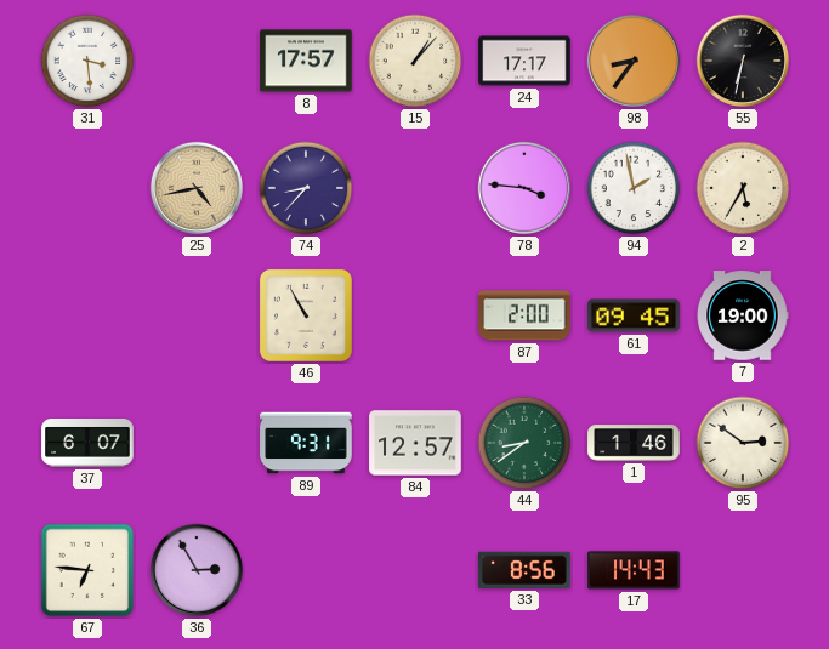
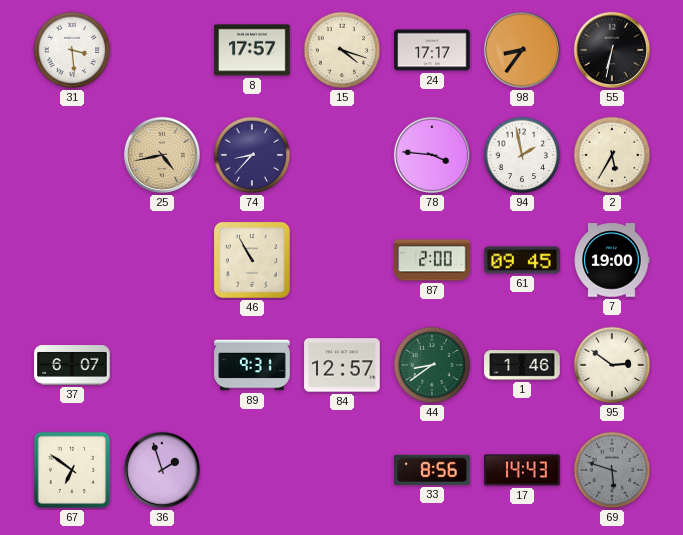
15: 1:07 -> 4:18 (342, 50)
67: 6:46 -> 6:51 (72, 470)
36: 2:55 -> 1:57 (162, 470)
69: none -> 5:48 (612, 470)
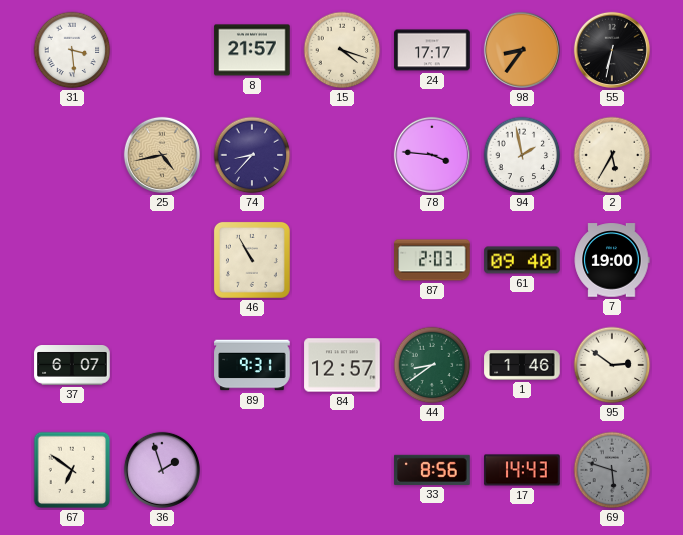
8: 17:57 -> 21:57 (252, 50)
87: 2:00 -> 2:03 (432, 260)
61: 09:45 -> 09:40 (522, 260)
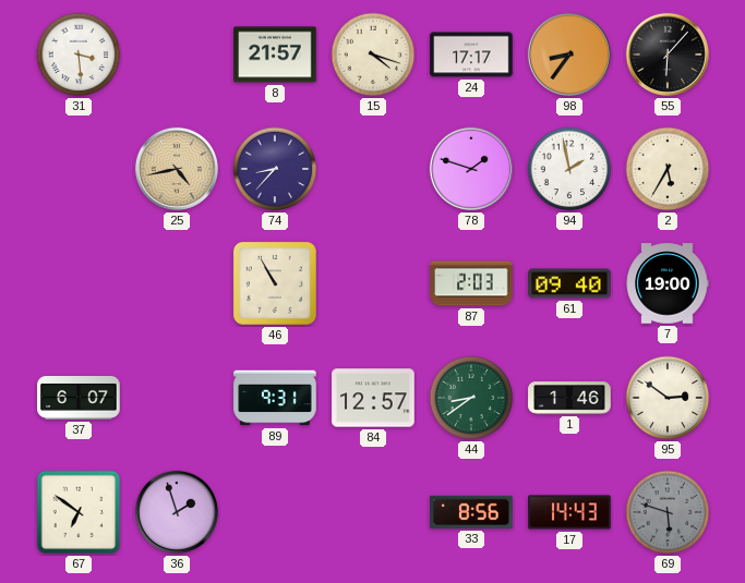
55: 6:32 -> 6:07 (668, 54)
78: 3:46 -> 1:48 (471, 169)
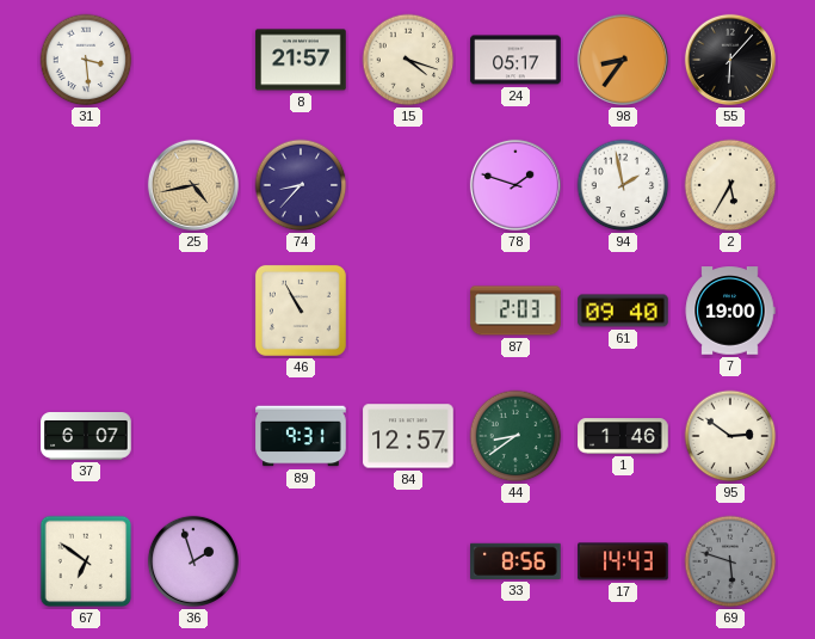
24: 17:17 -> 05:17 (515, 60)
